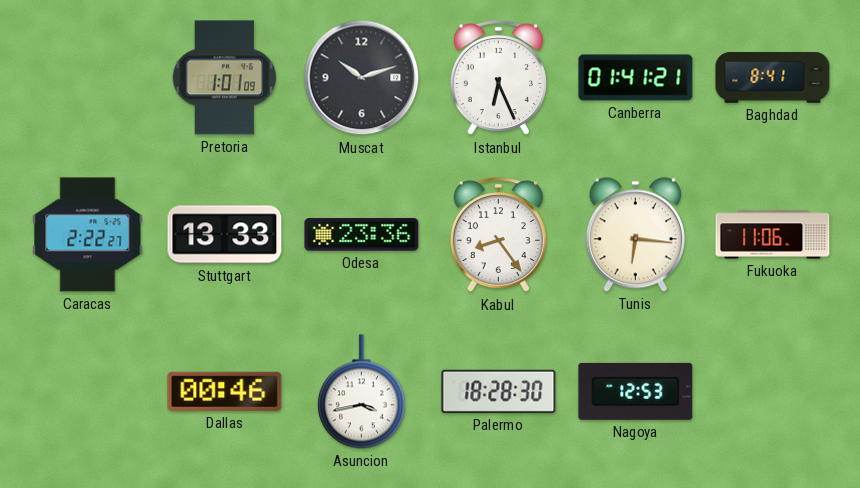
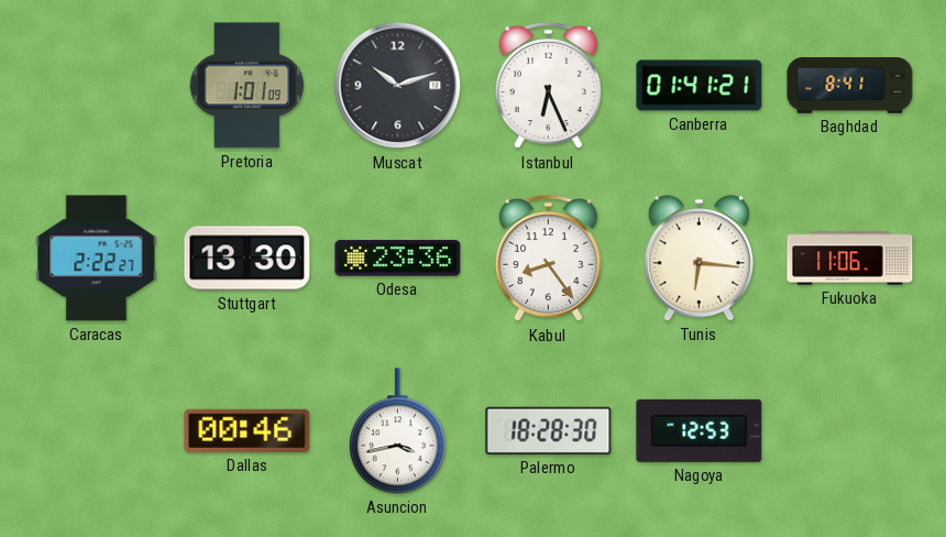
Stuttgart: 13:33 -> 13:30 (248, 259)
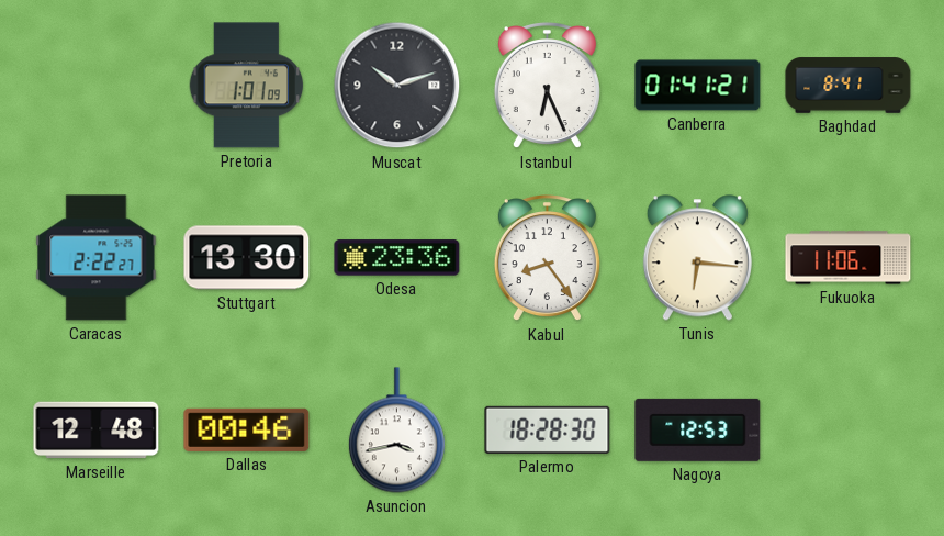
Marseille: none -> 12:48 (97, 431)
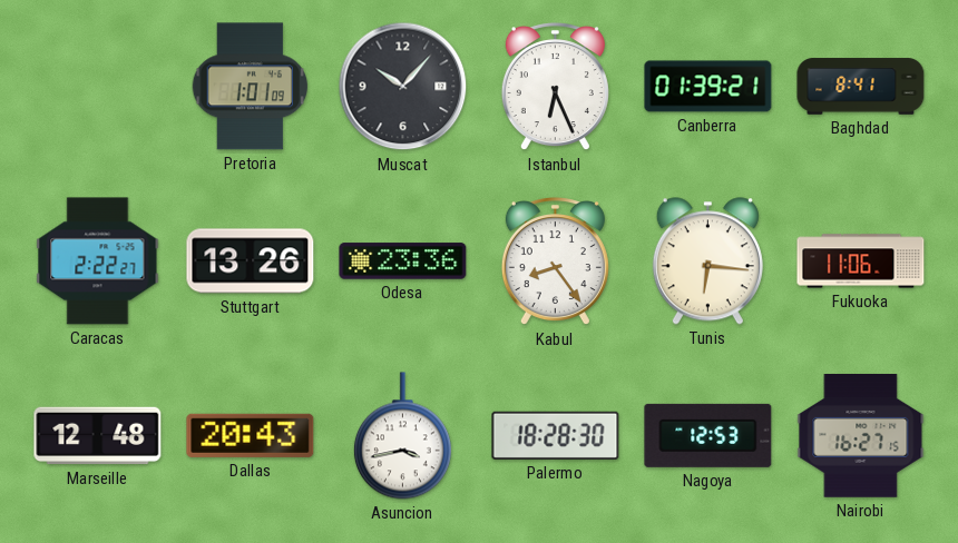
Muscat: 10:12 -> 10:07 (403, 87)
Canberra: 01:41 -> 01:39 (708, 87)
Stuttgart: 13:30 -> 13:26 (251, 261)
Dallas: 00:46 -> 20:43 (251, 435)
Nairobi: none -> 16:27 (861, 436)
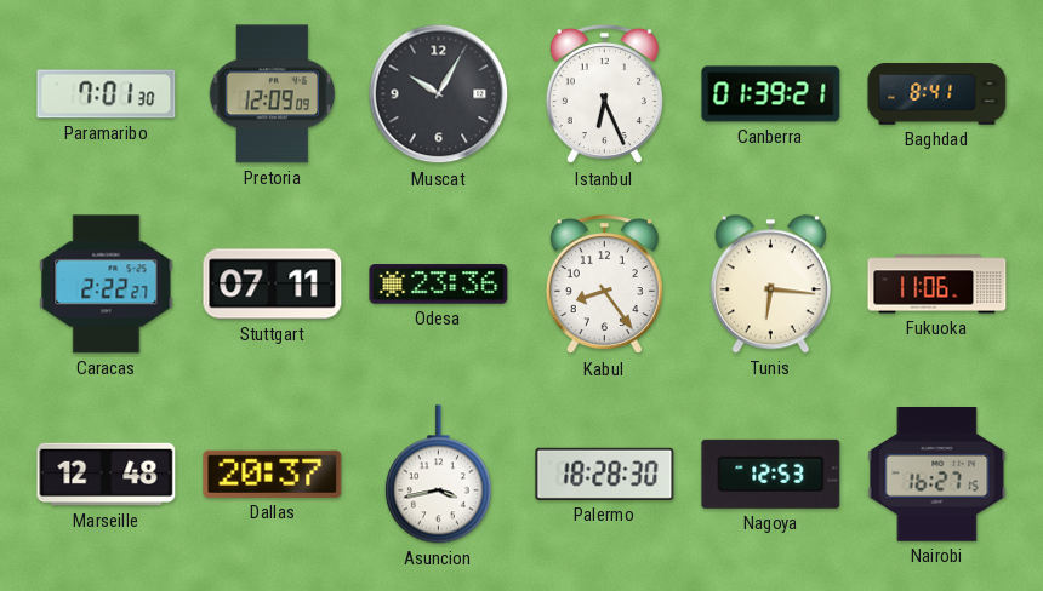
Paramaribo: none -> 7:01 (107, 94)
Pretoria: 1:01 -> 12:09 (273, 94)
Muscat: 10:07 -> 10:05 (439, 94)
Stuttgart: 13:26 -> 07:11 (273, 285)
Dallas: 20:43 -> 20:37 (273, 474)
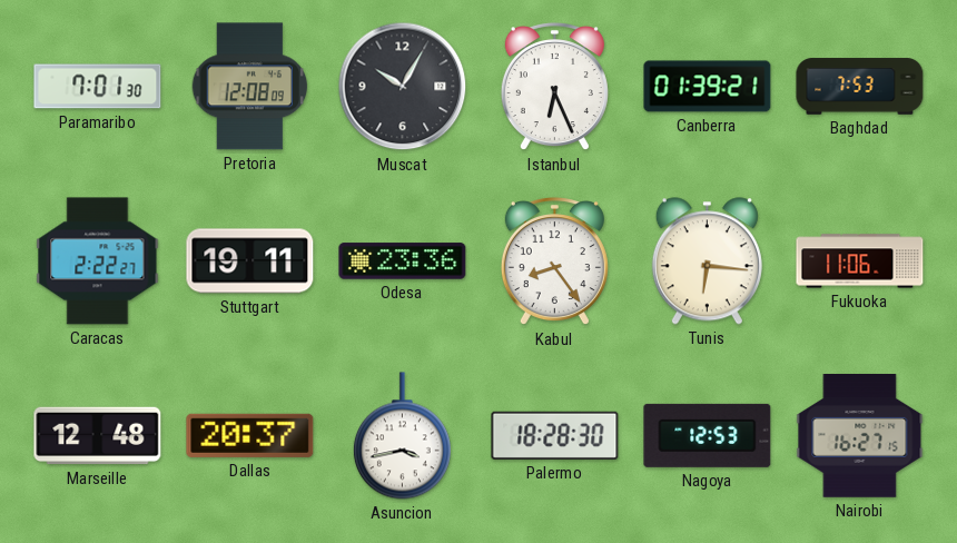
Pretoria: 12:09 -> 12:08 (250, 87)
Baghdad: 8:41 -> 7:53 (860, 87)
Stuttgart: 07:11 -> 19:11 (250, 261)
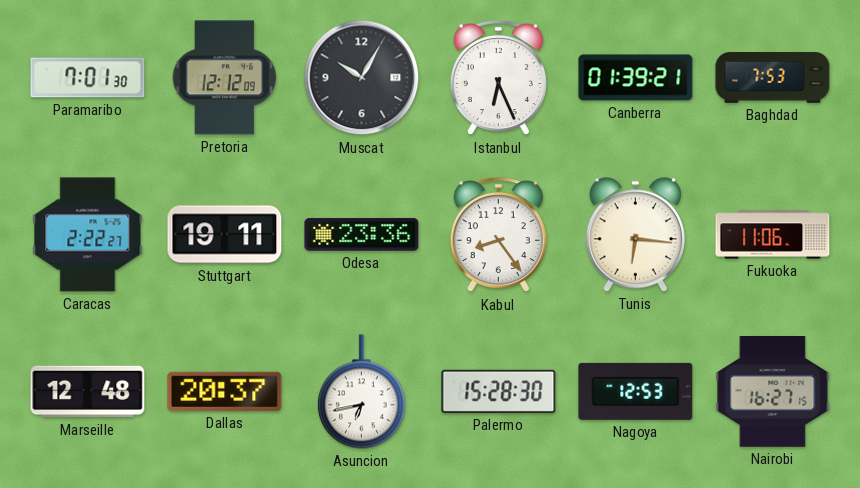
Pretoria: 12:08 -> 12:12 (225, 78)
Asuncion: 3:43 -> 6:43 (361, 392)
Palermo: 18:28 -> 15:28 (499, 391)
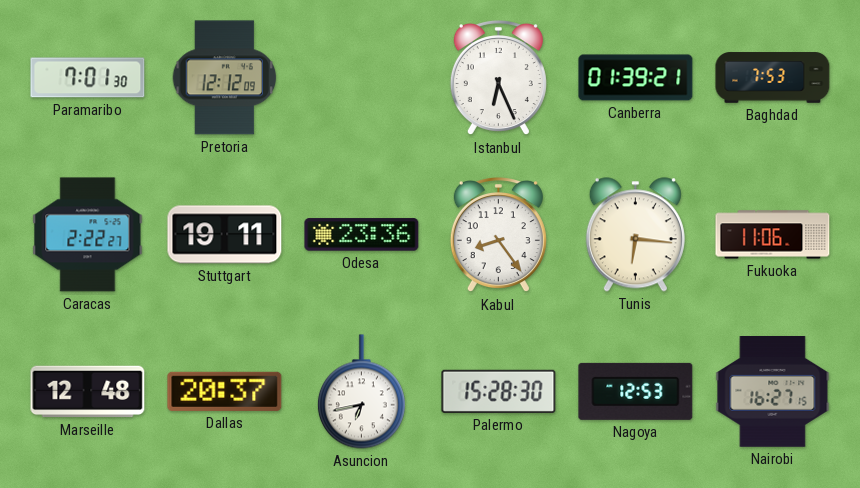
Muscat: 10:05 -> none (362, 78)
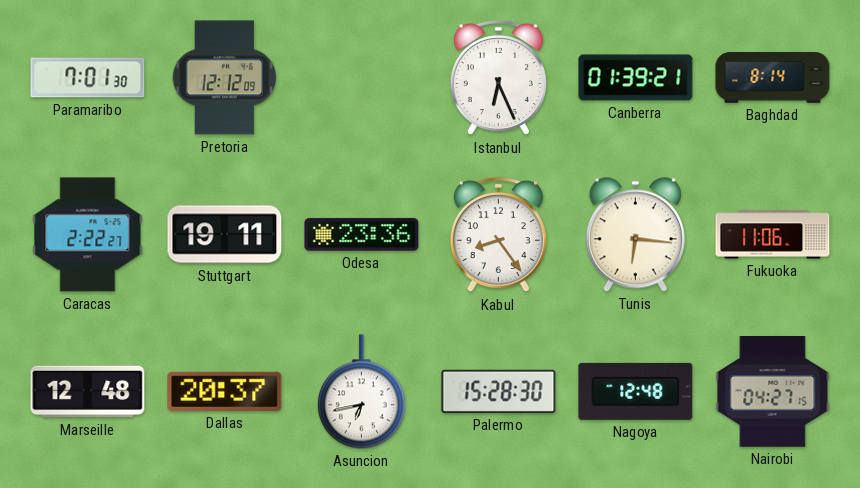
Baghdad: 7:53 -> 8:14 (773, 78)
Nagoya: 12:53 -> 12:48 (636, 391)
Nairobi: 16:27 -> 04:27 (773, 392)
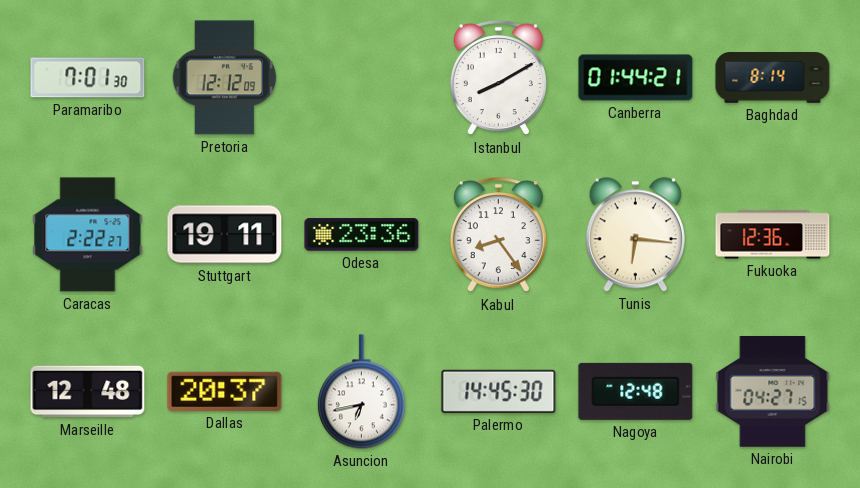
Istanbul: 6:26 -> 8:10 (498, 79)
Canberra: 01:39 -> 01:44 (636, 78)
Fukuoka: 11:06 -> 12:36 (773, 235)
Palermo: 15:28 -> 14:45 (499, 391)
